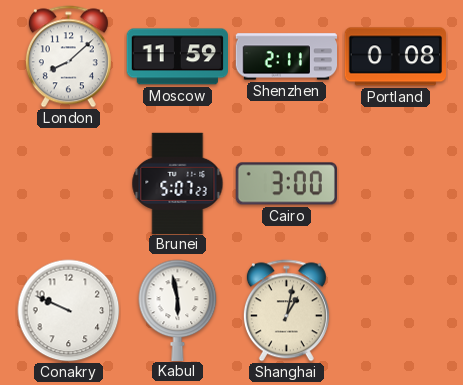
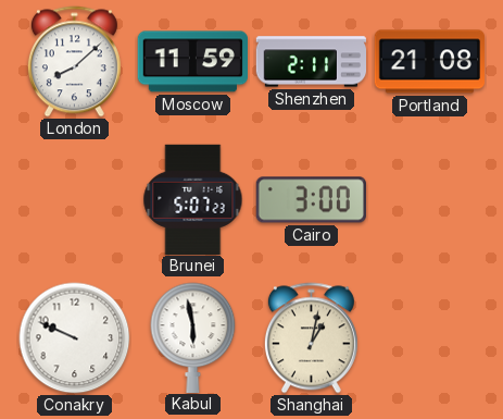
Portland: 0:08 -> 21:08 (429, 62)
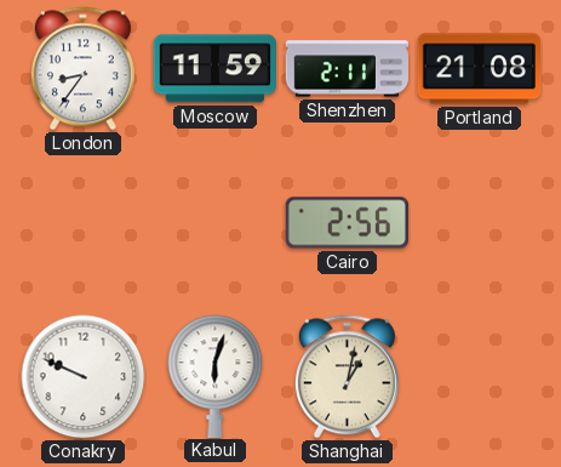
London: 8:08 -> 8:36 (82, 69)
Brunei: 5:07 -> none (193, 199)
Cairo: 3:00 -> 2:56 (347, 223)
Kabul: 5:58 -> 6:03 (216, 376)
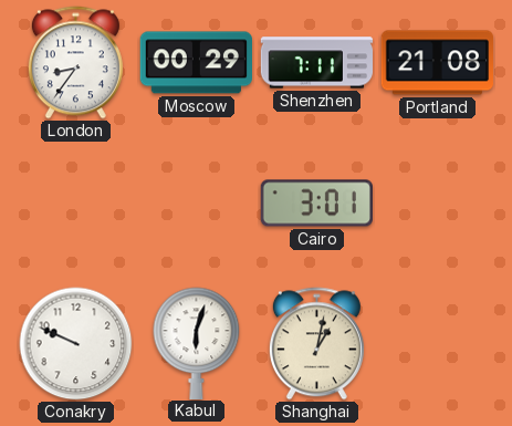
Moscow: 11:59 -> 00:29 (196, 63)
Shenzhen: 2:11 -> 7:11 (316, 63)
Cairo: 2:56 -> 3:01 (316, 204)
